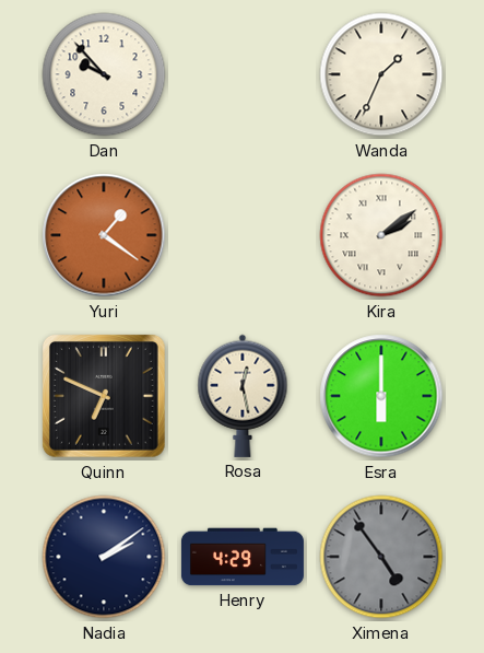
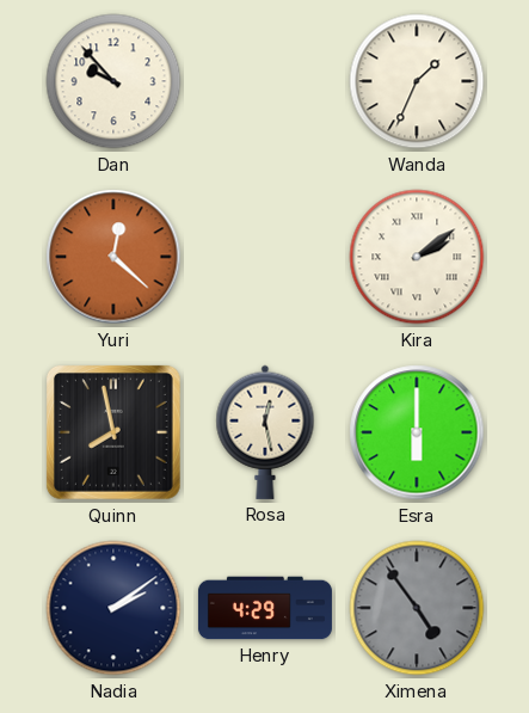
Yuri: 1:21 -> 12:22 (113, 257)
Quinn: 6:49 -> 7:58 (113, 432)
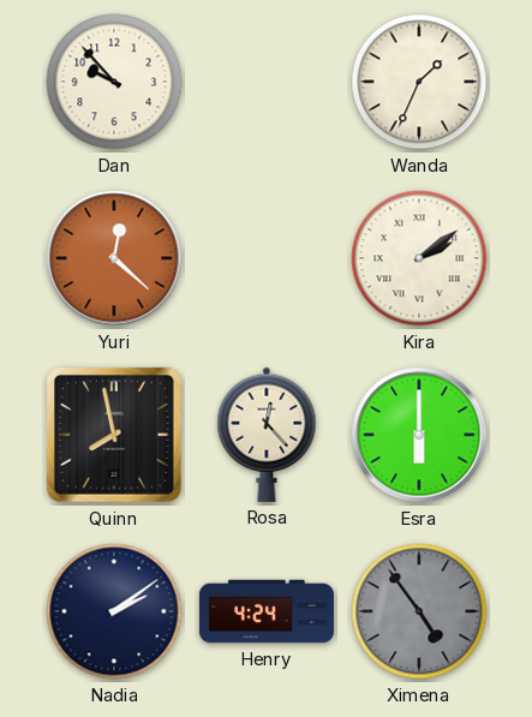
Rosa: 12:28 -> 12:23 (267, 435)
Henry: 4:29 -> 4:24 (267, 611)
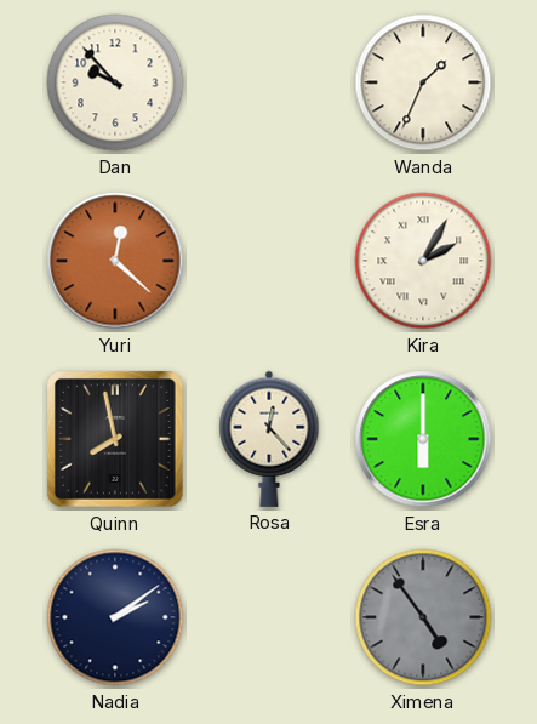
Kira: 2:09 -> 2:05 (423, 261)
Henry: 4:24 -> none (267, 611)
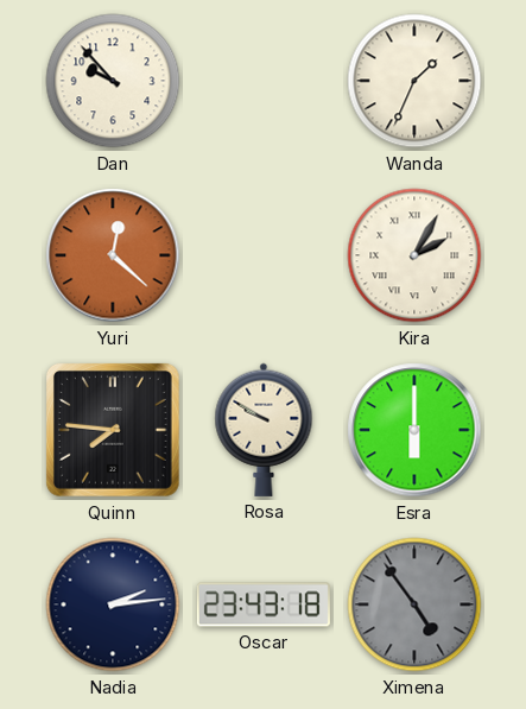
Quinn: 7:58 -> 7:46 (113, 430)
Rosa: 12:23 -> 9:50 (264, 430)
Nadia: 2:09 -> 2:14 (113, 604)
Oscar: none -> 23:43 (264, 604)
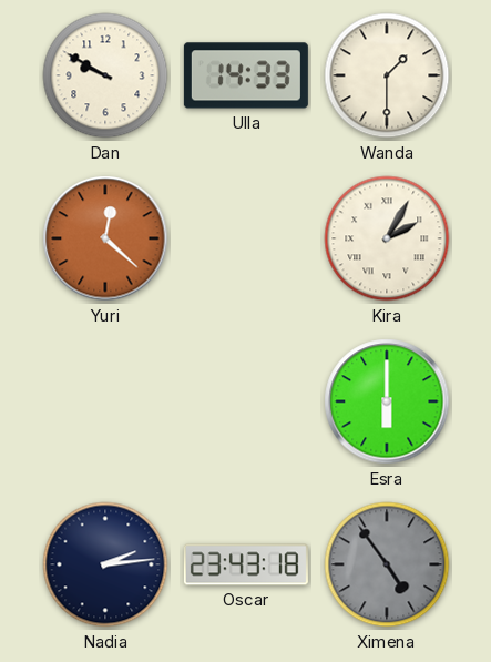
Dan: 9:53 -> 9:50 (105, 75)
Ulla: none -> 14:33 (246, 75)
Wanda: 1:34 -> 1:30 (387, 75)
Quinn: 7:46 -> none (113, 430)
Rosa: 9:50 -> none (264, 430)
